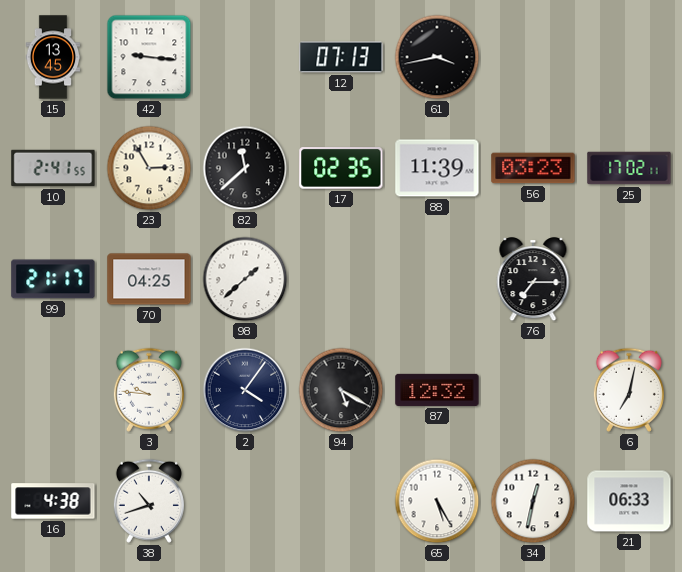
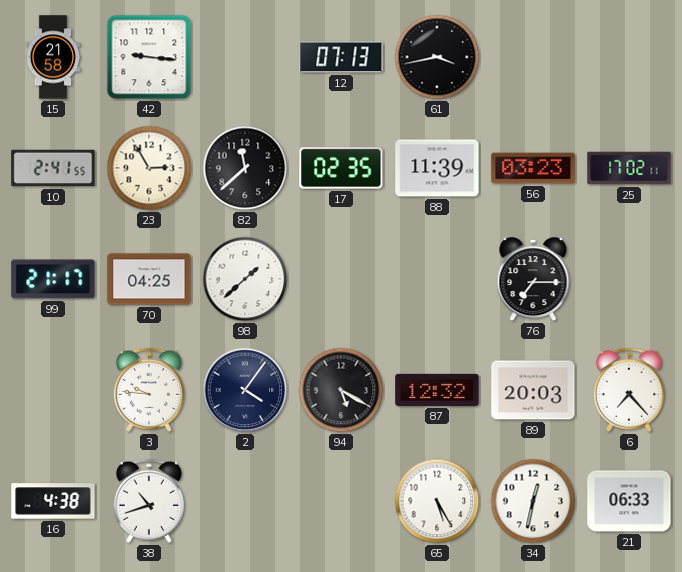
15: 13:45 -> 21:58 (53, 57)
89: none -> 20:03 (533, 390)
6: 7:02 -> 7:23 (629, 390)
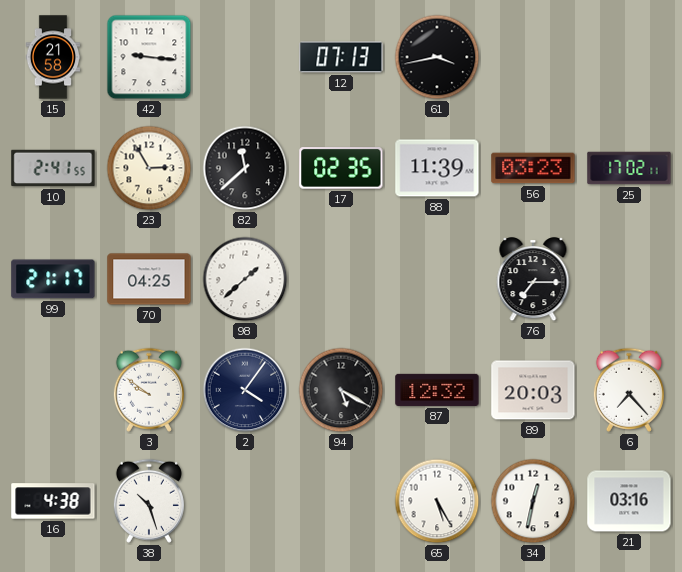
3: 9:46 -> 9:51 (149, 390)
38: 10:42 -> 10:27 (149, 501)
21: 06:33 -> 03:16 (629, 501)
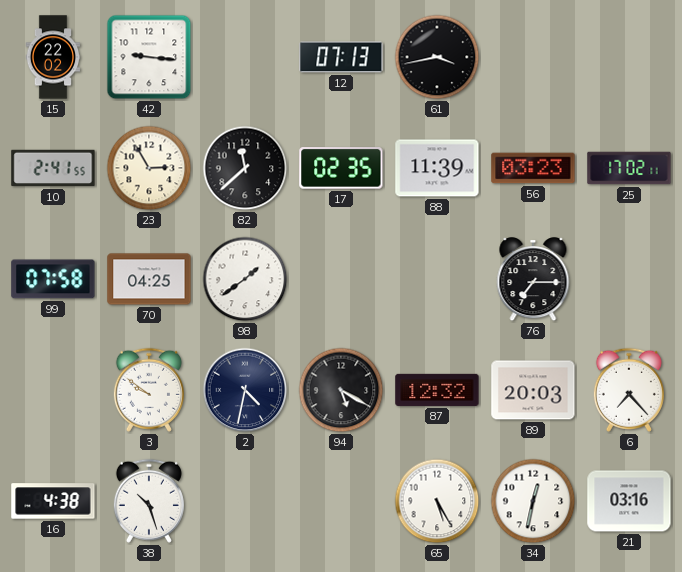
15: 21:58 -> 22:02 (53, 57)
99: 21:17 -> 07:58 (53, 279)
98: 1:38 -> 1:39 (245, 279)
2: 4:06 -> 4:32 (245, 390)
